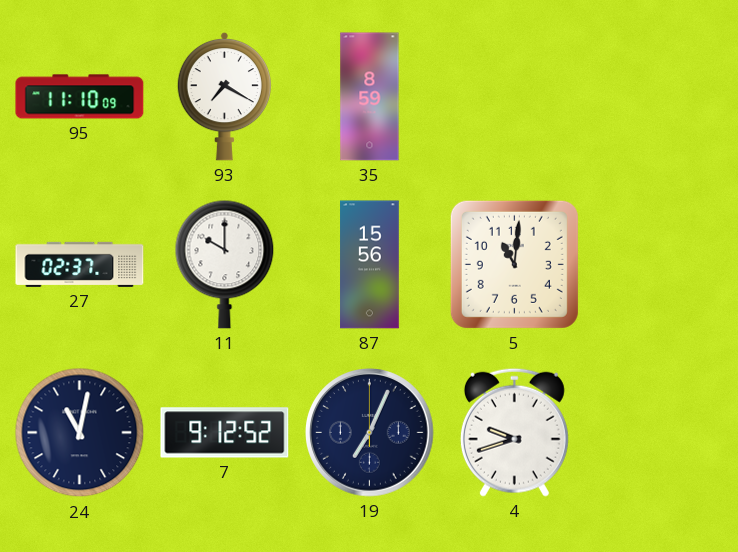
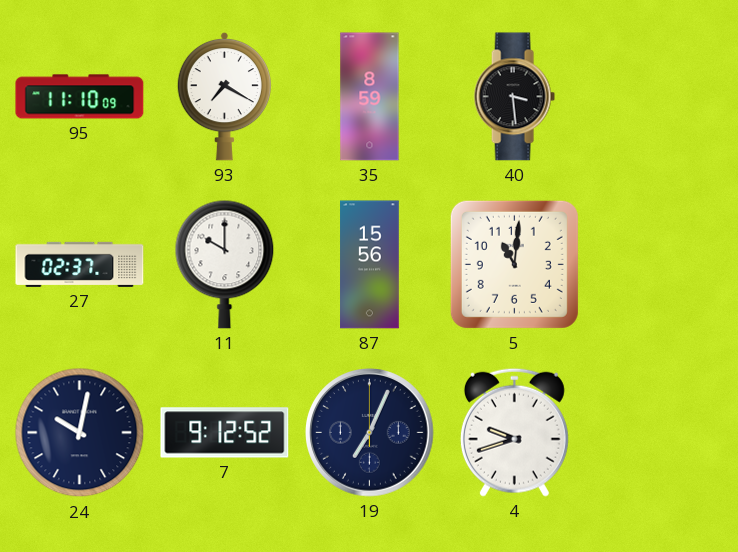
40: none -> 3:29 (514, 97)
24: 11:02 -> 10:02 (80, 433)
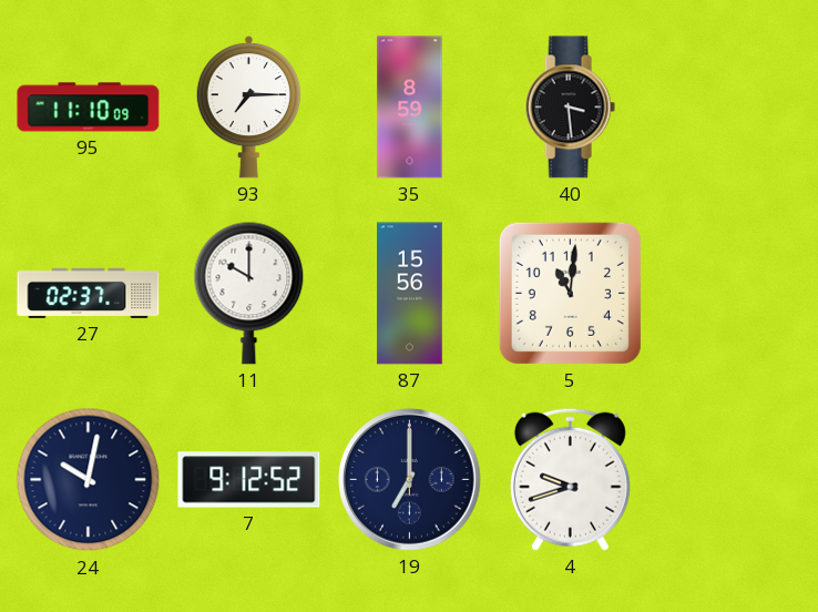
93: 7:20 -> 7:15 (248, 106)
19: 7:04 -> 7:00 (410, 480)
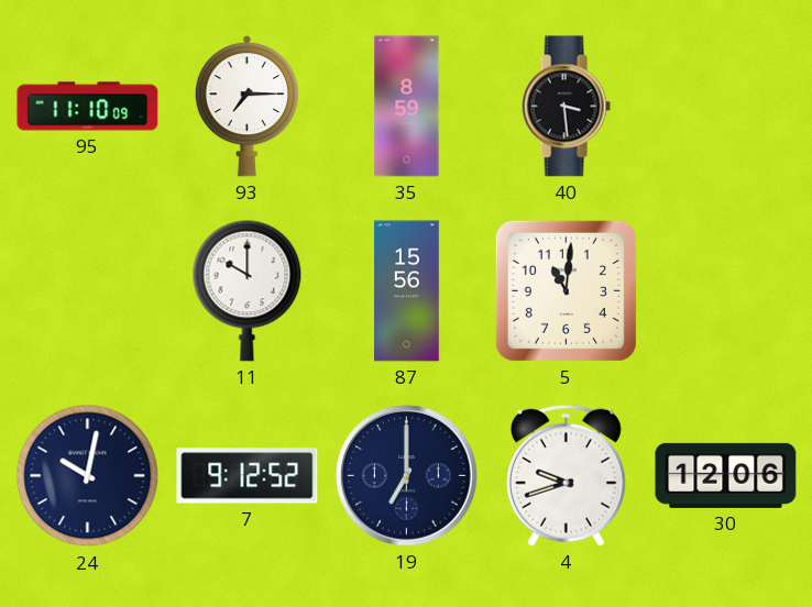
27: 02:37 -> none (89, 293)
30: none -> 12:06 (726, 475)
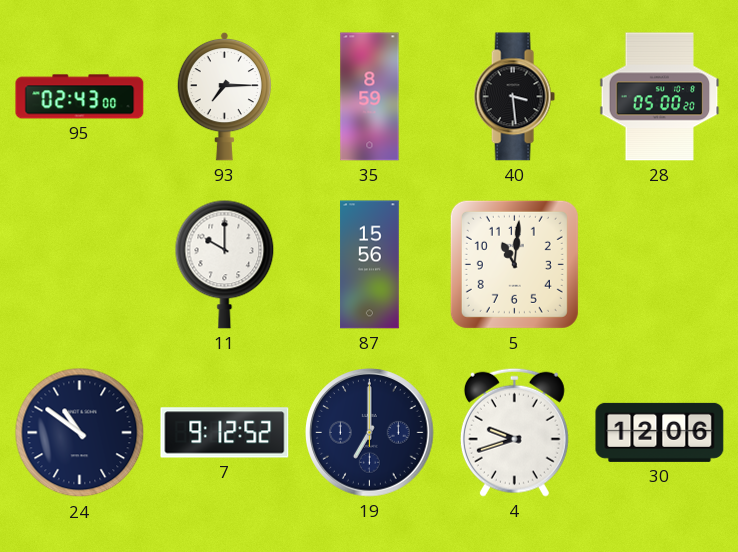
95: 11:10 -> 02:43 (80, 97)
28: none -> 05:00 (660, 97)
24: 10:02 -> 10:51 (80, 433)
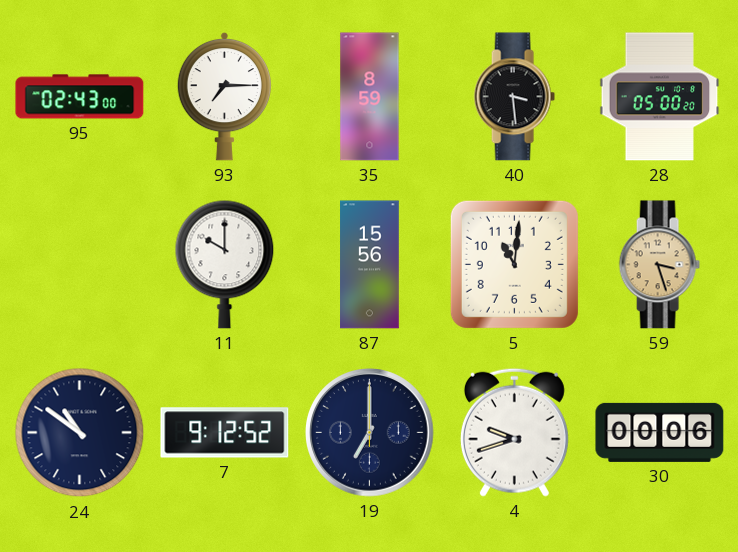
59: none -> 3:27 (659, 265)
30: 12:06 -> 00:06 (660, 432)
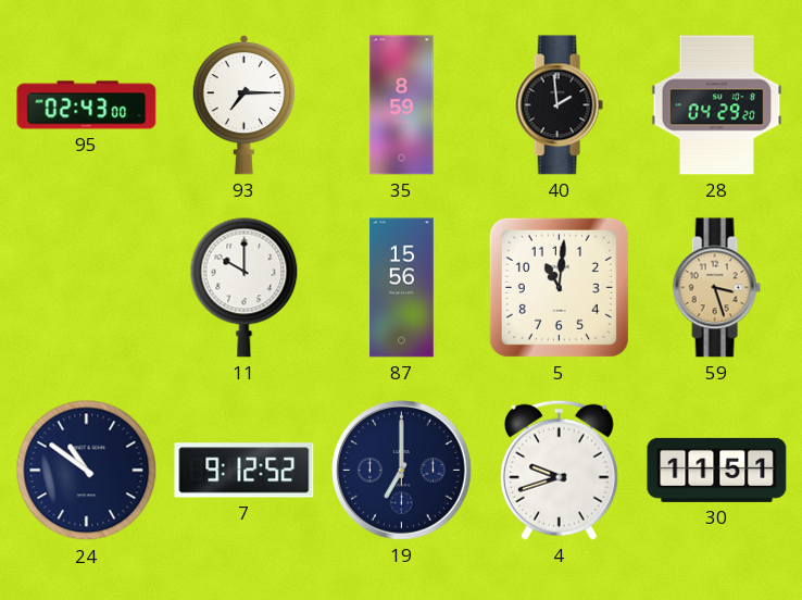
40: 3:29 -> 1:59 (559, 105)
28: 05:00 -> 04:29 (717, 105)
30: 00:06 -> 11:51 (717, 470)
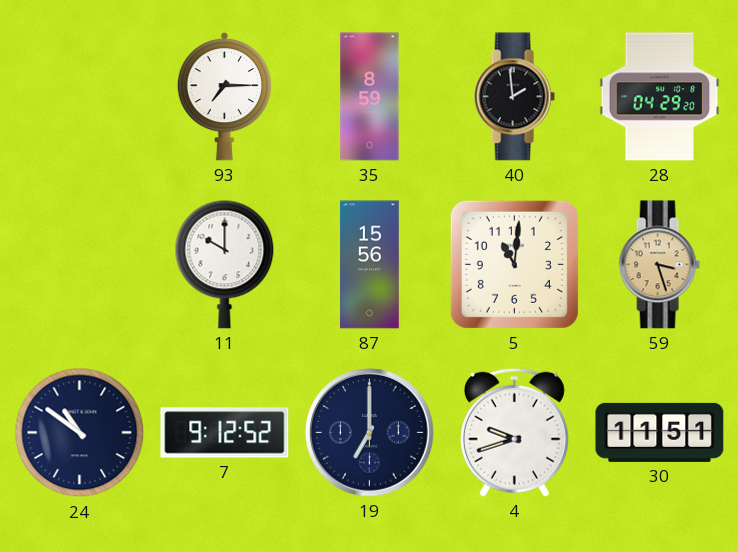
95: 02:43 -> none (87, 105)
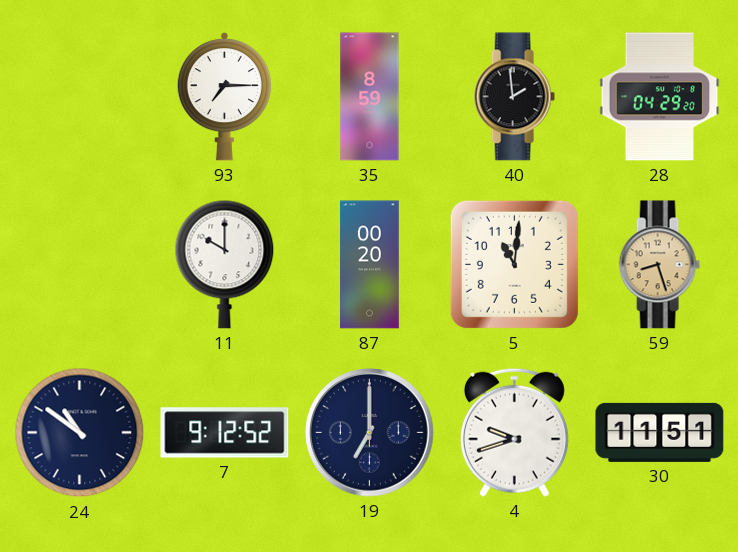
87: 15:56 -> 00:20 (370, 265)
59: 3:27 -> 8:27 (659, 265)
